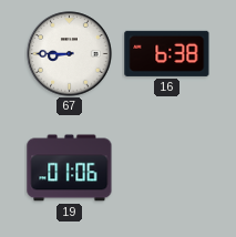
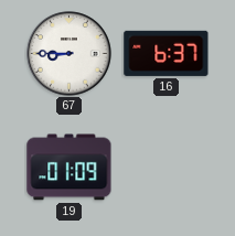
16: 6:38 -> 6:37 (167, 53)
19: 01:06 -> 01:09 (70, 168)
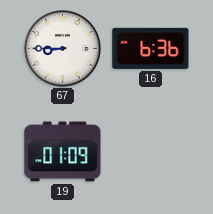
16: 6:37 -> 6:36 (151, 48)
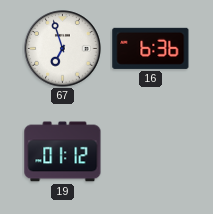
67: 8:45 -> 6:57 (63, 49)
19: 01:09 -> 01:12 (63, 152)
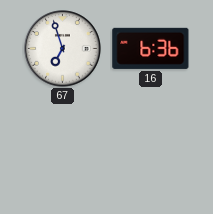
19: 01:12 -> none (63, 152)
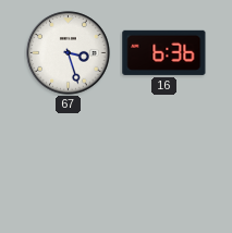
67: 6:57 -> 3:27 (69, 53)
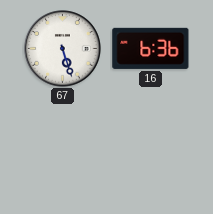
67: 3:27 -> 5:27 (63, 49)
